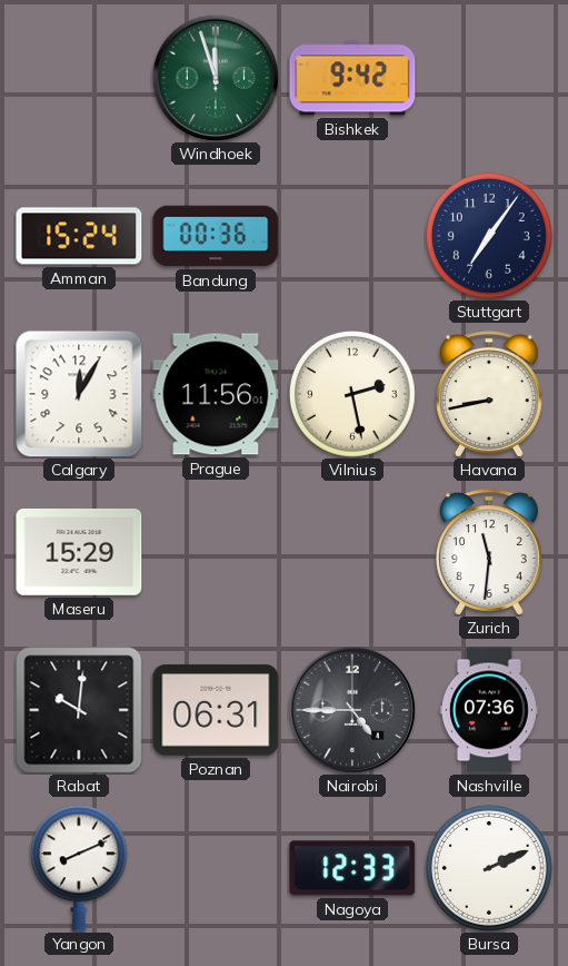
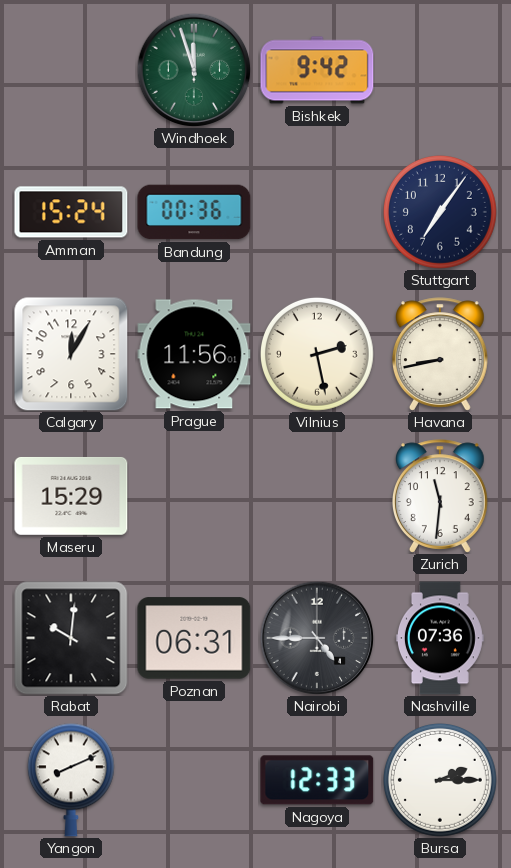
Bursa: 2:11 -> 2:15 (440, 780)
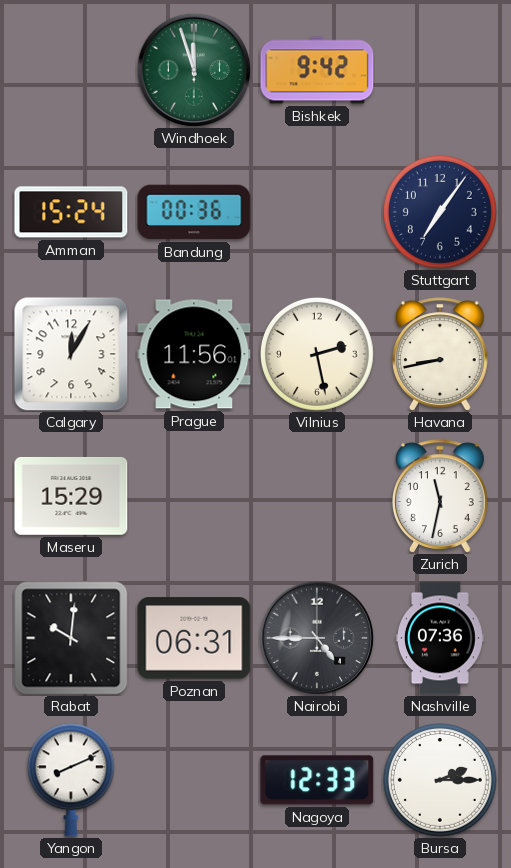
Zurich: 11:31 -> 11:32 (440, 496)
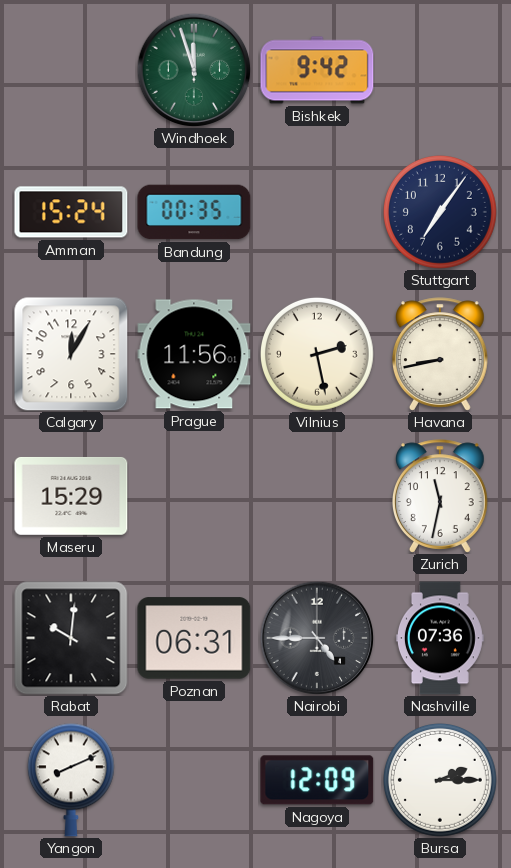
Bandung: 00:36 -> 00:35 (194, 212)
Nagoya: 12:33 -> 12:09 (317, 780)
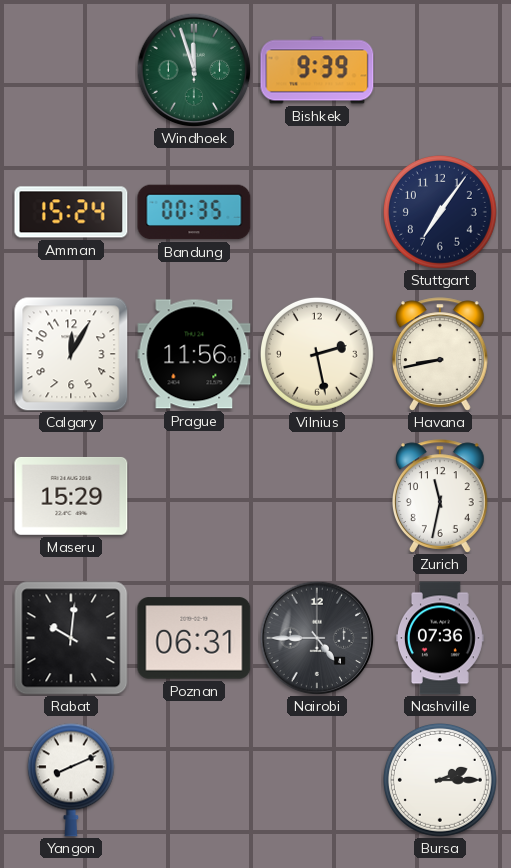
Bishkek: 9:42 -> 9:39 (317, 70)
Nagoya: 12:09 -> none (317, 780)
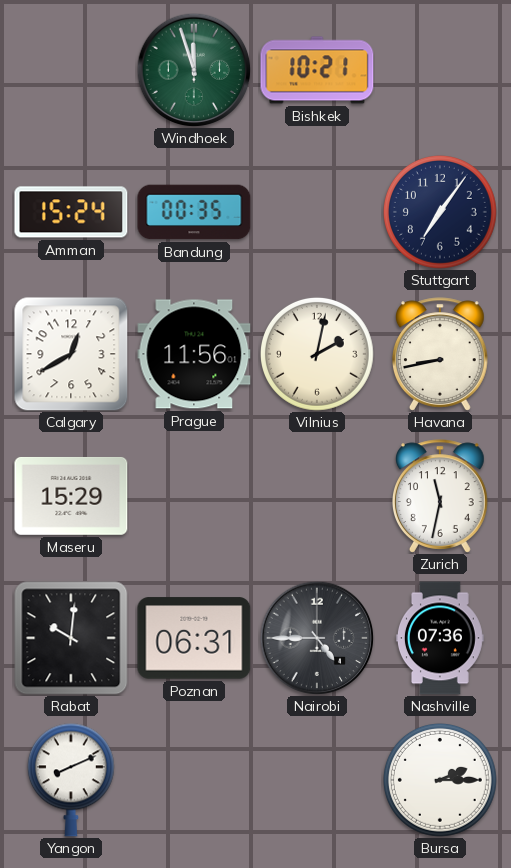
Bishkek: 9:39 -> 10:21 (317, 70)
Calgary: 12:05 -> 12:40 (71, 354)
Vilnius: 2:28 -> 2:02 (317, 354)
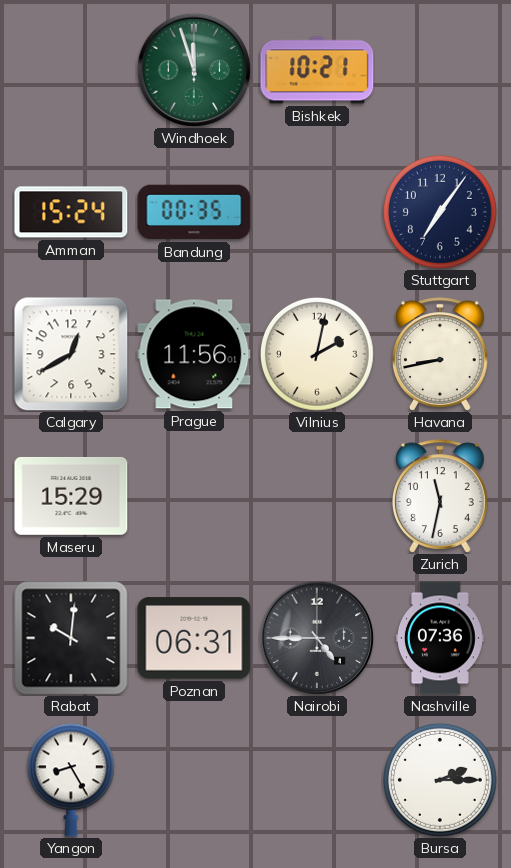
Yangon: 8:11 -> 8:25 (71, 780)
